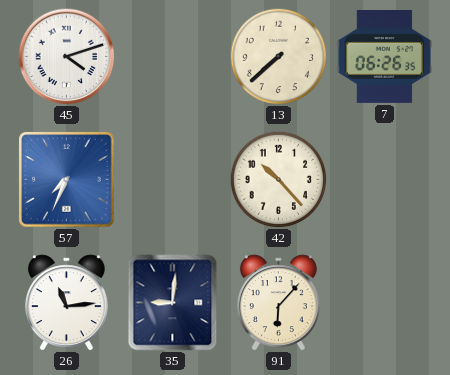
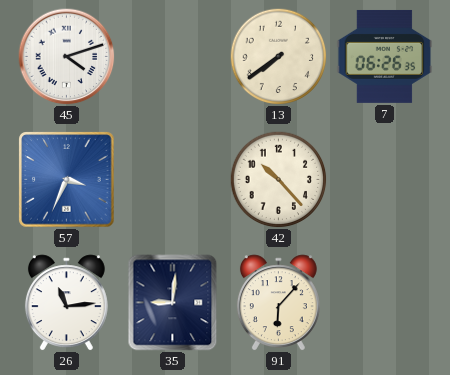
13: 7:38 -> 7:39 (278, 56)
57: 7:34 -> 3:34 (67, 180)
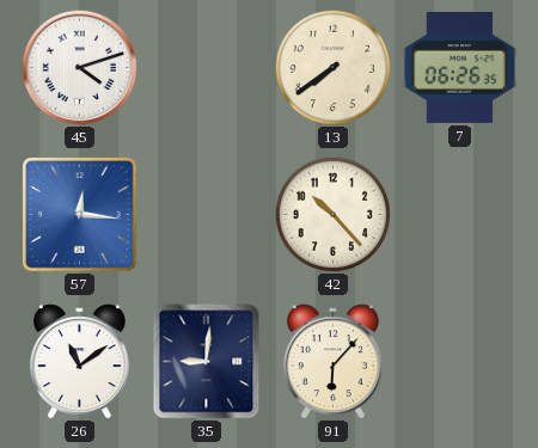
57: 3:34 -> 12:16 (80, 215)
26: 11:14 -> 11:09 (79, 362)
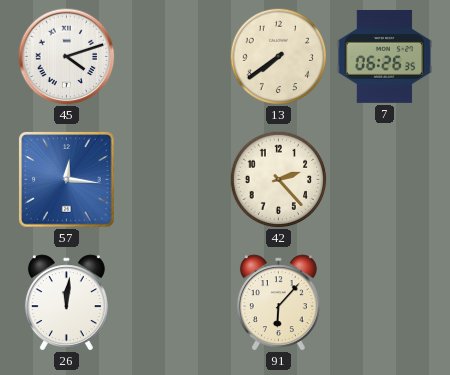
42: 10:23 -> 2:23 (278, 179)
26: 11:09 -> 12:01 (66, 303)
35: 9:01 -> none (207, 362)
